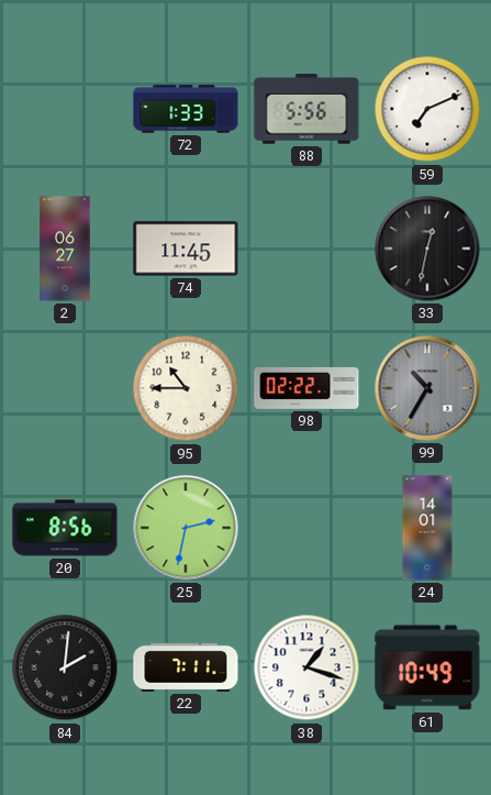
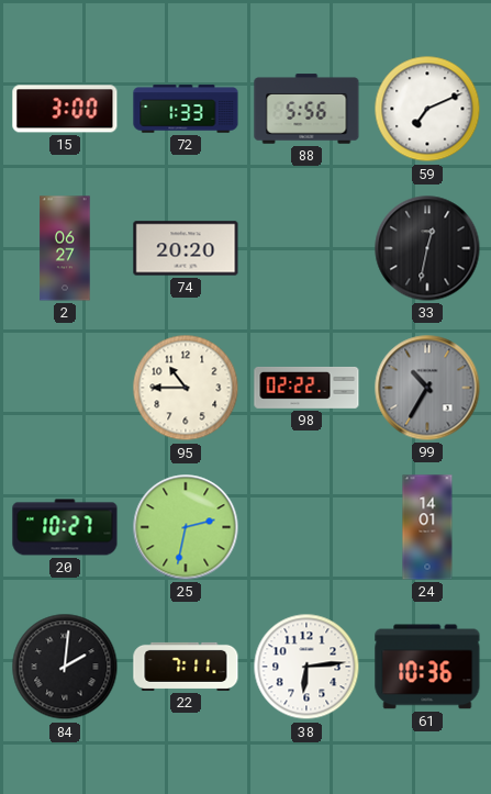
15: none -> 3:00 (65, 109)
74: 11:45 -> 20:20 (186, 248)
20: 8:56 -> 10:27 (65, 527)
38: 1:18 -> 6:14 (306, 667)
61: 10:49 -> 10:36 (427, 667)
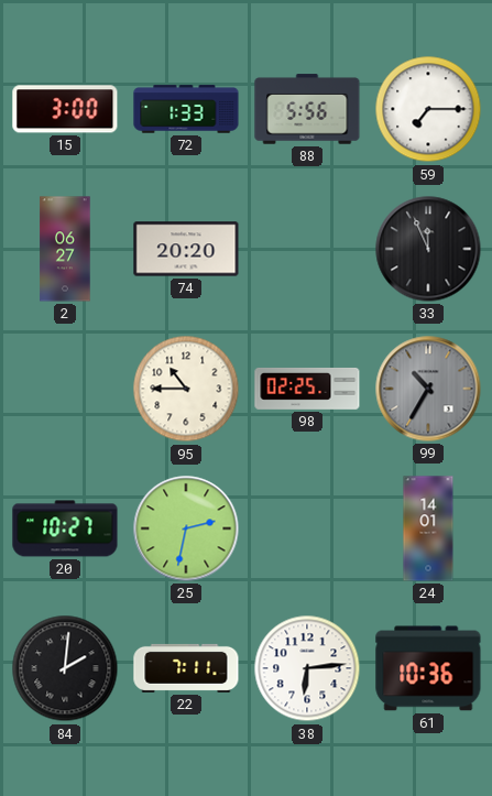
59: 7:11 -> 7:15 (428, 109)
33: 12:32 -> 11:56 (428, 249)
98: 02:22 -> 02:25 (307, 389)
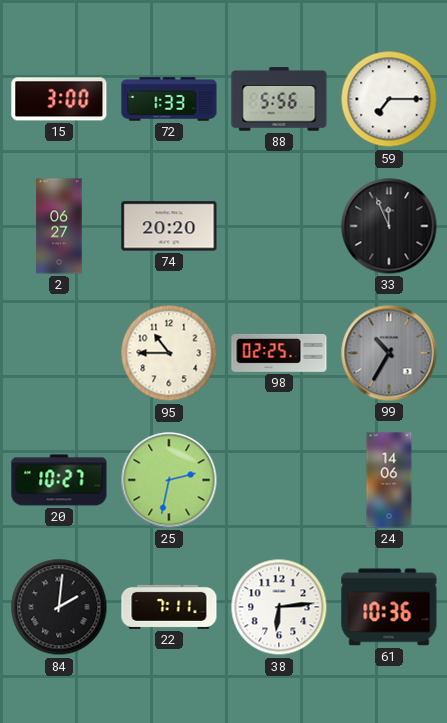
24: 14:01 -> 14:06 (389, 480)
